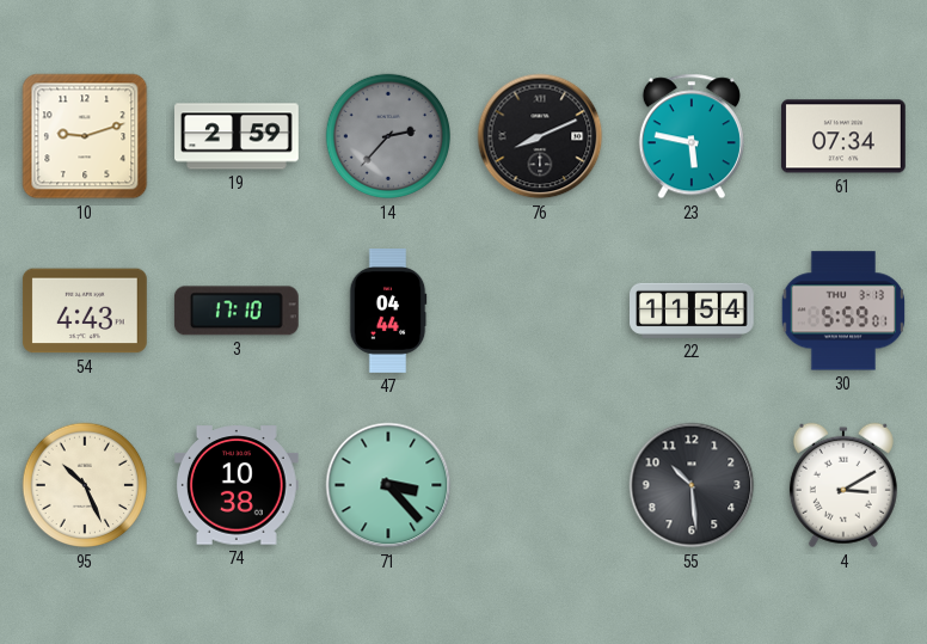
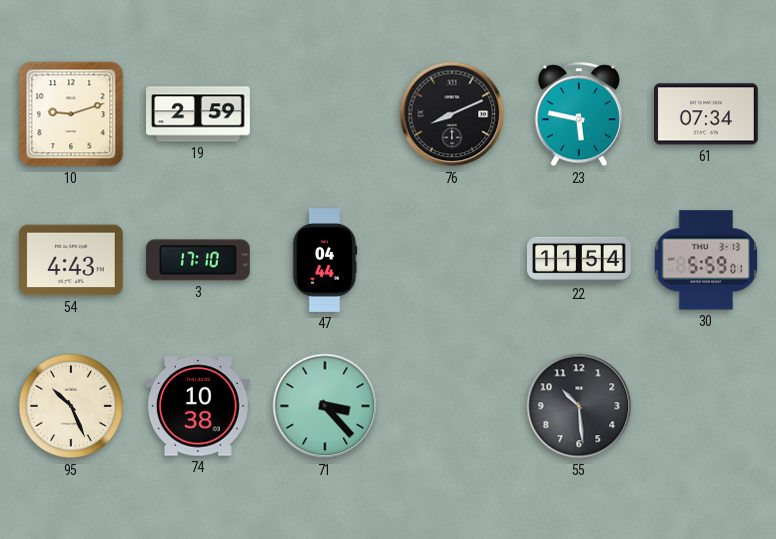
14: 2:37 -> none (388, 136)
4: 3:10 -> none (843, 485)
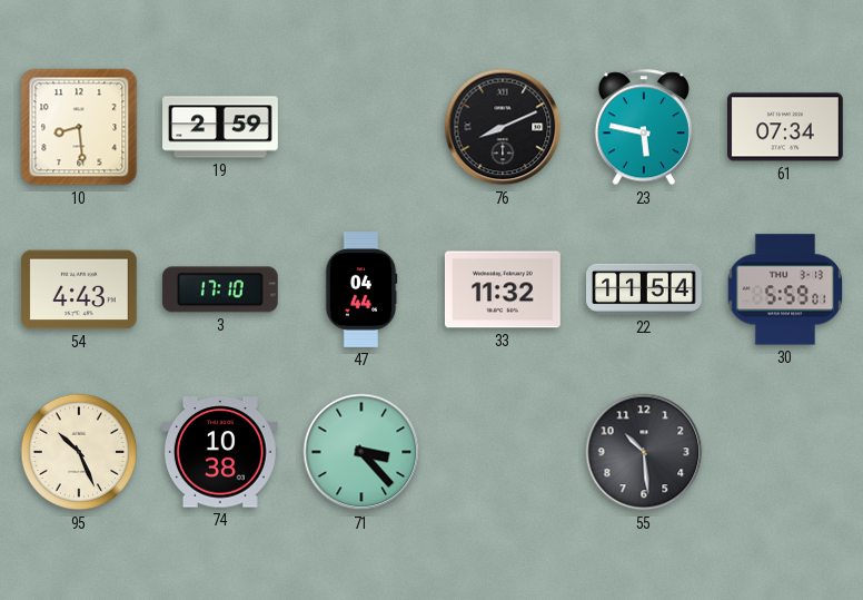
10: 9:12 -> 8:29 (79, 127)
33: none -> 11:32 (503, 289)
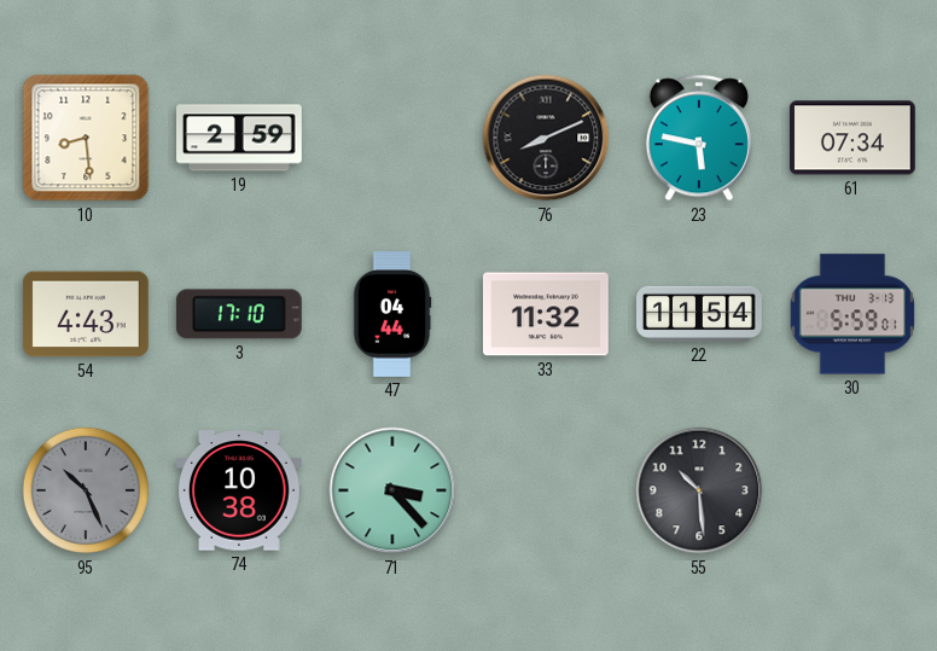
95 dial: cream -> grey (86, 490)
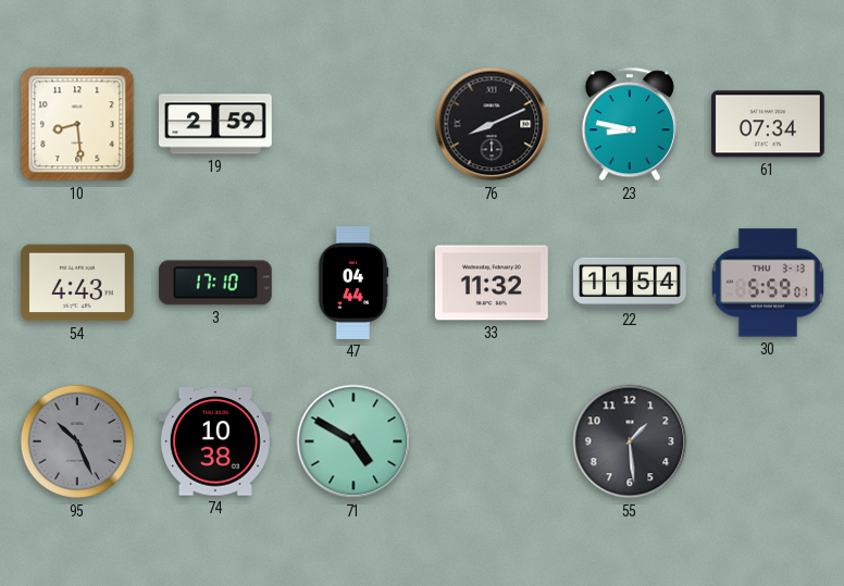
23: 5:47 -> 8:47 (630, 124)
71: 3:23 -> 4:50 (353, 441)
55: 10:29 -> 1:29 (630, 441)
